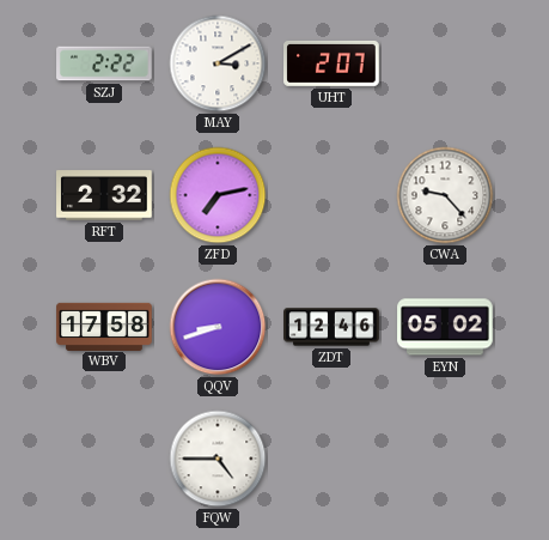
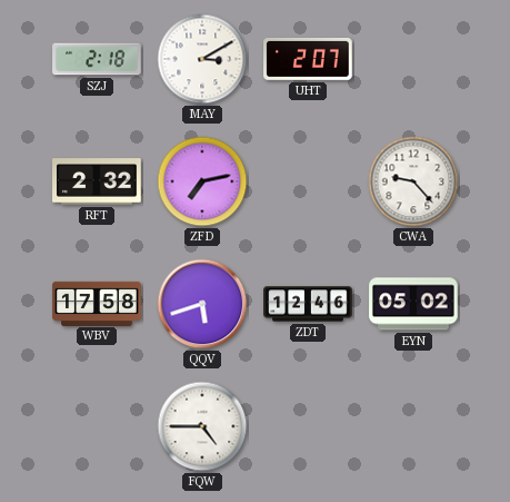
SZJ: 2:22 -> 2:18 (97, 59)
QQV: 8:42 -> 5:42 (202, 304)
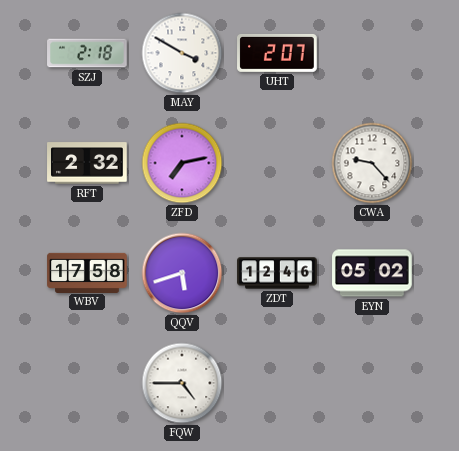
MAY: 3:10 -> 3:50 (182, 53)
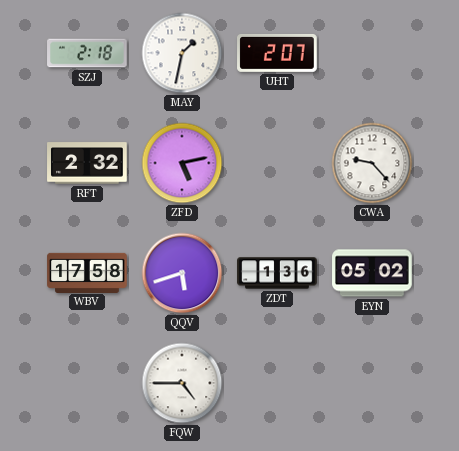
MAY: 3:50 -> 1:32 (182, 53)
ZFD: 7:13 -> 5:13 (182, 163)
ZDT: 12:46 -> 1:36 (277, 273)
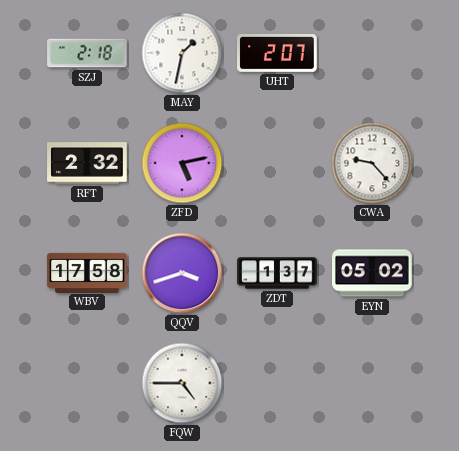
QQV: 5:42 -> 3:42 (182, 273)
ZDT: 1:36 -> 1:37 (277, 273)
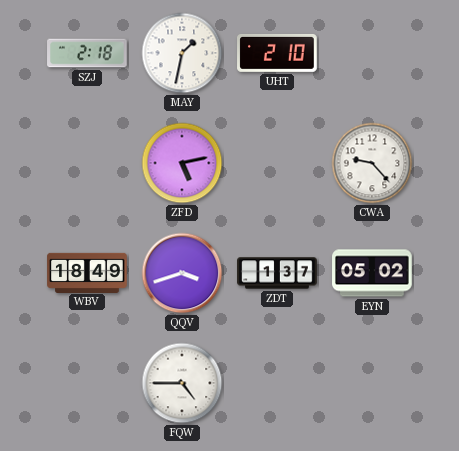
UHT: 2:07 -> 2:10 (277, 53)
RFT: 2:32 -> none (87, 163)
WBV: 17:58 -> 18:49 (87, 272)
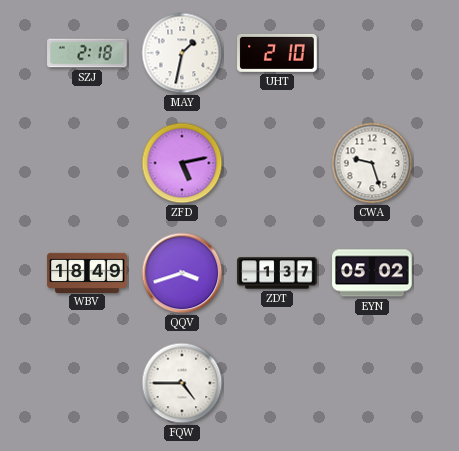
CWA: 9:23 -> 9:27 (372, 163)
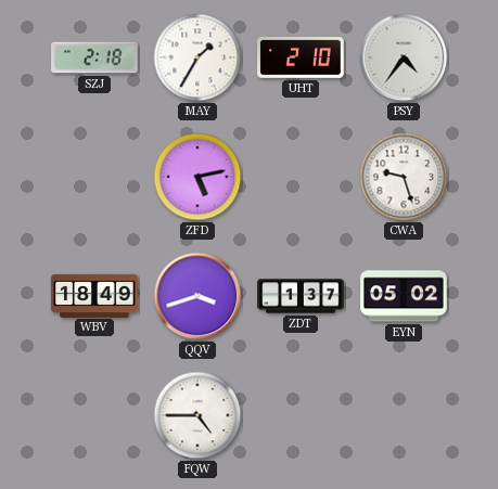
MAY: 1:32 -> 1:35 (197, 57)
PSY: none -> 4:36 (404, 57)
